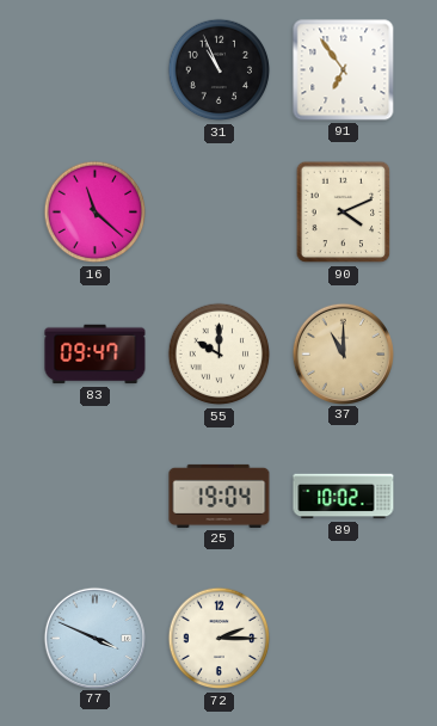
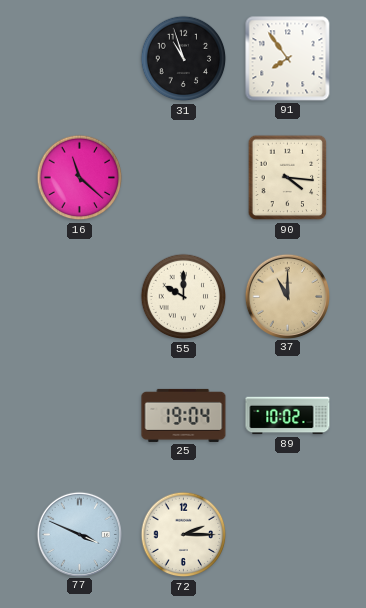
31: 10:56 -> 10:57 (184, 59)
91: 6:54 -> 7:54 (288, 59)
90: 4:11 -> 4:16 (288, 178)
83: 09:47 -> none (96, 355)
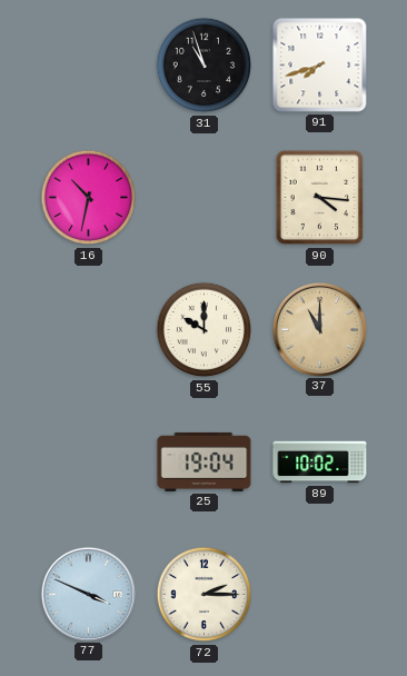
91: 7:54 -> 7:42 (320, 66)
16: 11:22 -> 10:32 (89, 198)
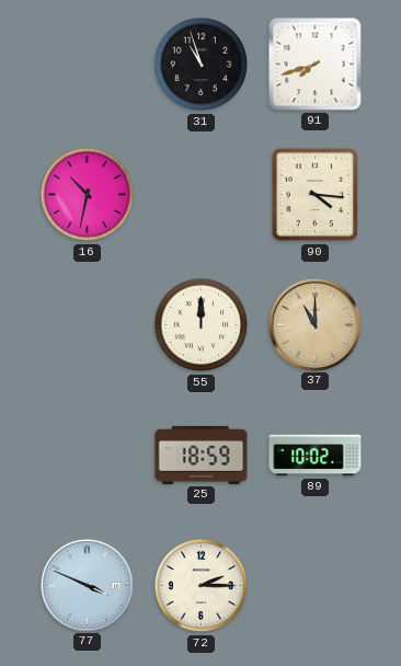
55: 10:00 -> 12:00 (202, 325)
25: 19:04 -> 18:59 (202, 455)
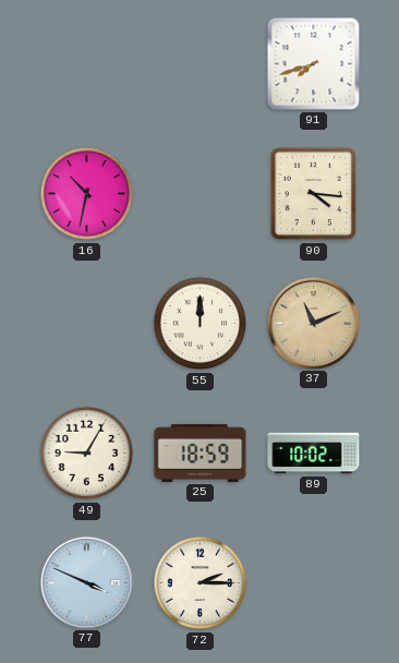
31: 10:57 -> none (202, 65)
37: 11:00 -> 11:11 (313, 323)
49: none -> 9:05 (87, 454)
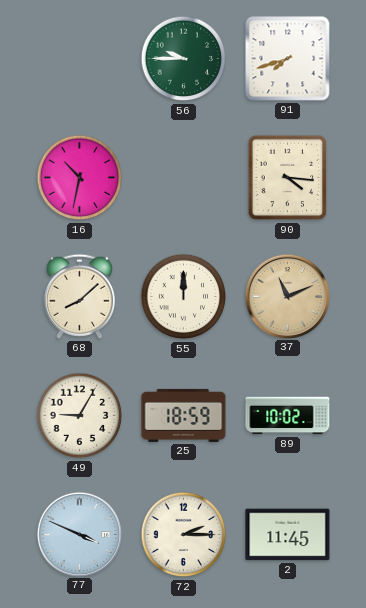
56: none -> 9:45 (184, 59)
68: none -> 8:08 (79, 296)
2: none -> 11:45 (288, 535)
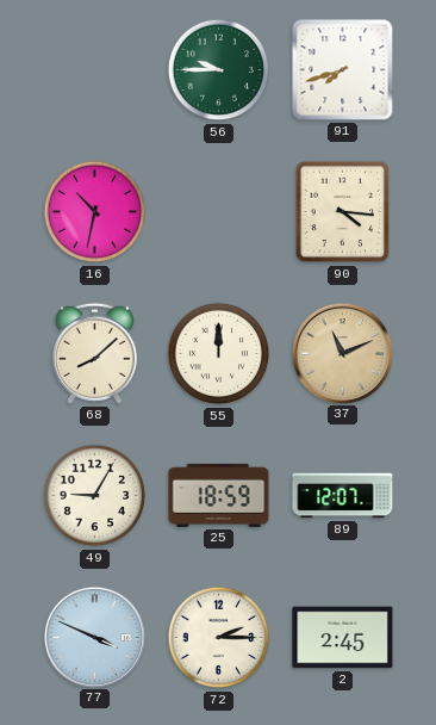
89: 10:02 -> 12:07 (343, 496)
2: 11:45 -> 2:45 (343, 638)
